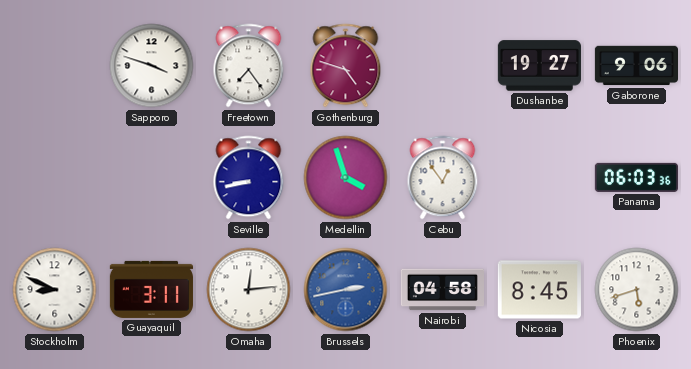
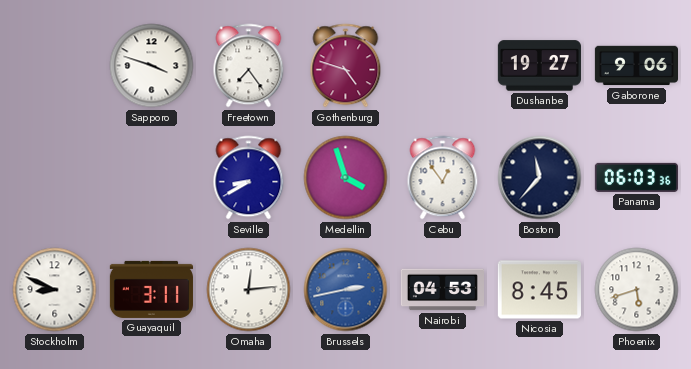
Seville: 8:43 -> 8:40 (249, 178)
Boston: none -> 11:37 (540, 178)
Nairobi: 04:58 -> 04:53 (442, 290)
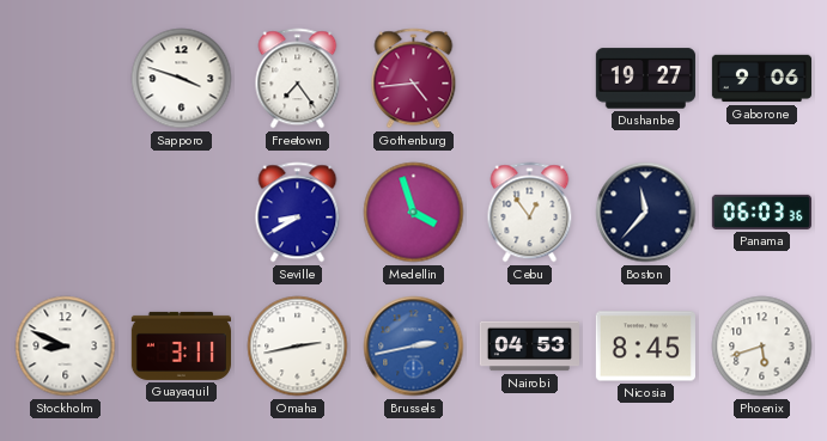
Gothenburg: 4:48 -> 4:44 (414, 79)
Omaha: 12:14 -> 2:43 (298, 347)
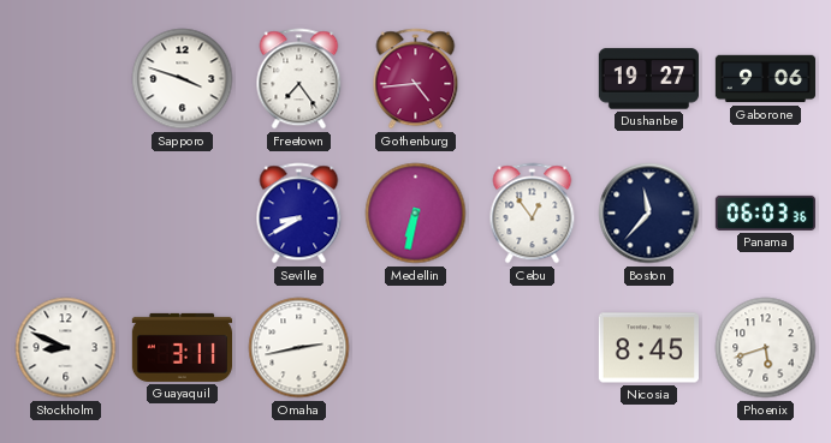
Medellin: 3:57 -> 6:32 (416, 214)
Brussels: 2:43 -> none (414, 347)
Nairobi: 04:53 -> none (529, 347)
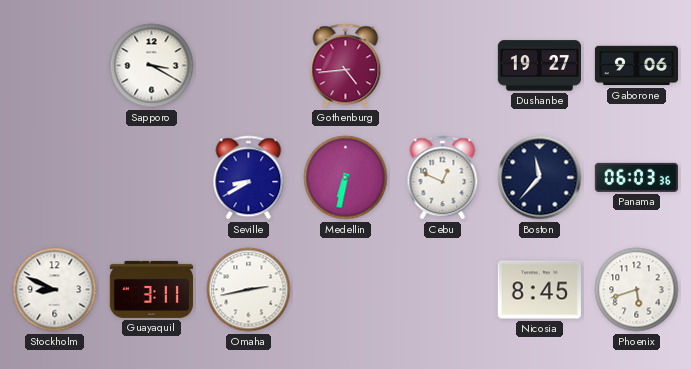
Sapporo: 3:48 -> 3:20 (152, 66)
Freetown: 7:24 -> none (299, 79)
Cebu: 12:54 -> 12:49 (443, 178)
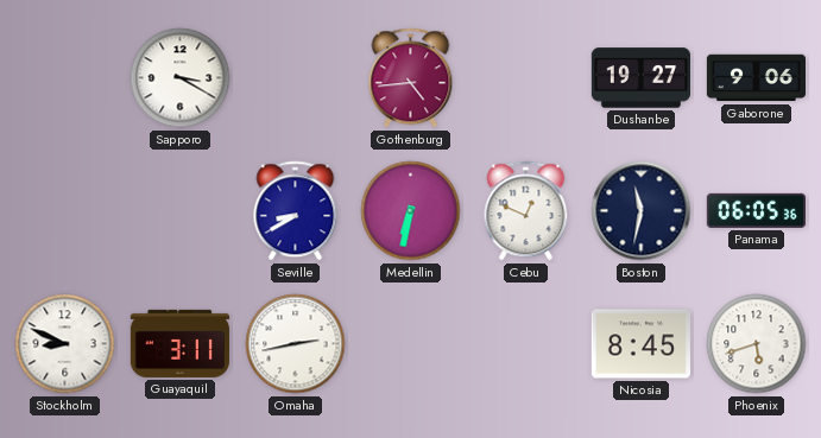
Boston: 11:37 -> 11:32 (642, 211)
Panama: 06:03 -> 06:05 (756, 210)
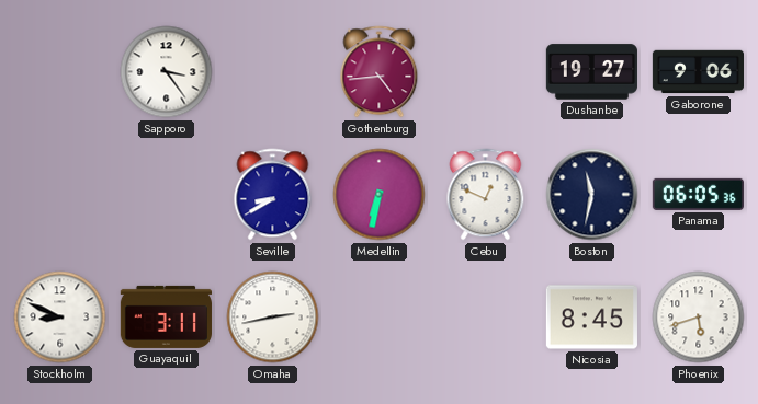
Sapporo: 3:20 -> 3:24 (167, 72)
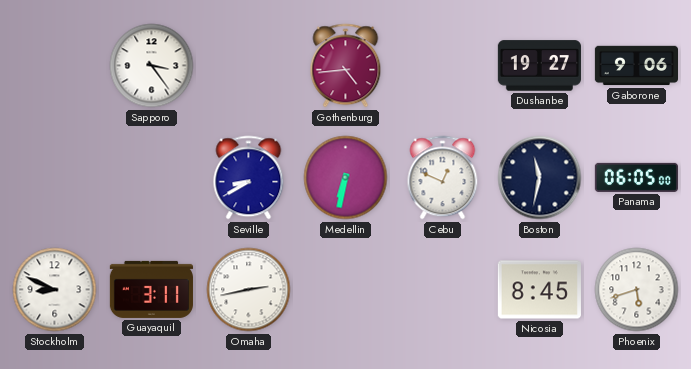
Panama: 06:05:36 -> 06:05:00 (636, 177)
